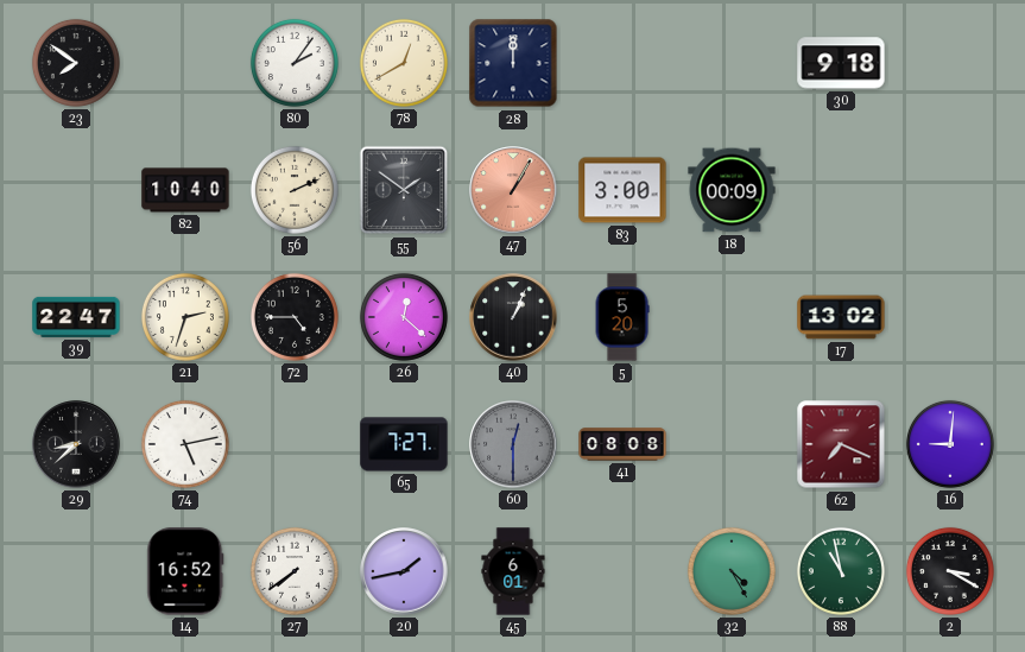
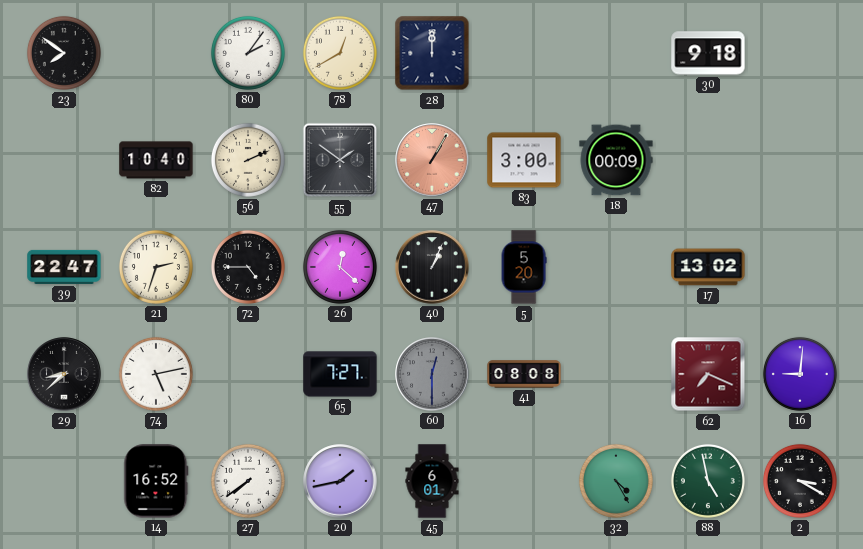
88: 10:58 -> 4:58 (708, 481)
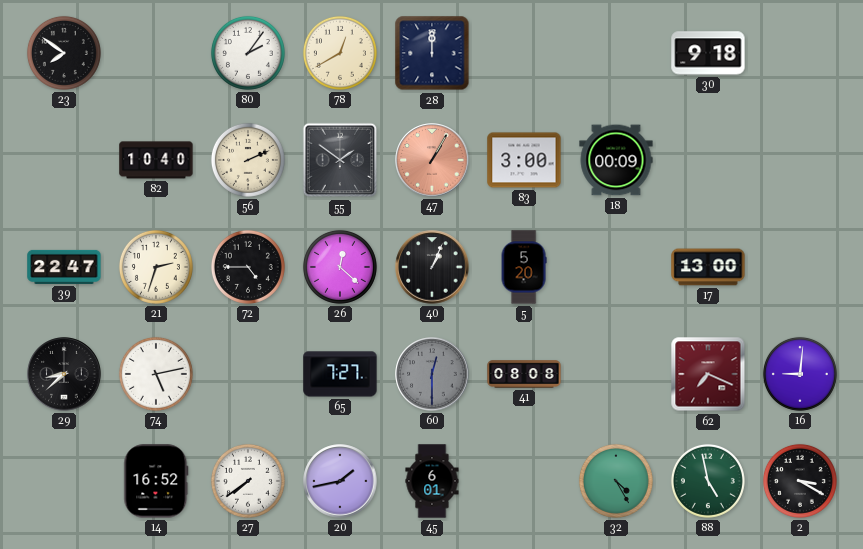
17: 13:02 -> 13:00 (708, 267)
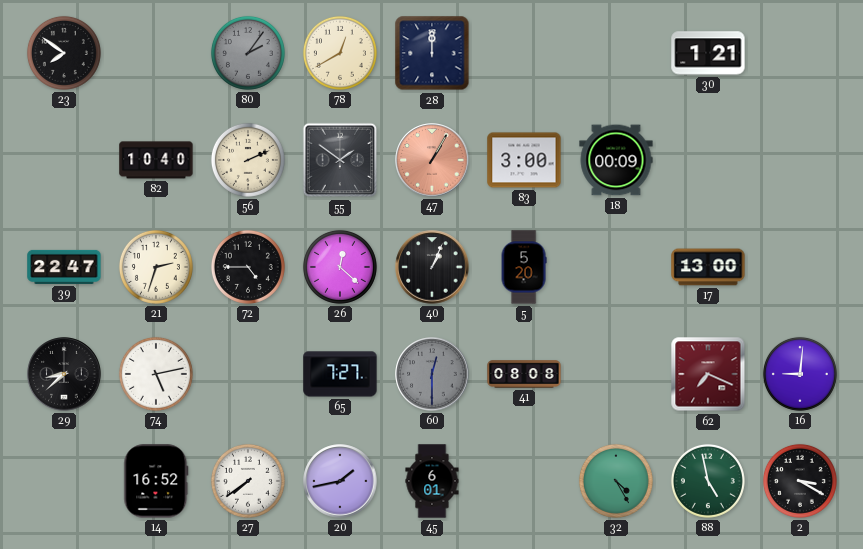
80 dial: white -> grey (248, 53)
30: 9:18 -> 1:21 (708, 53)
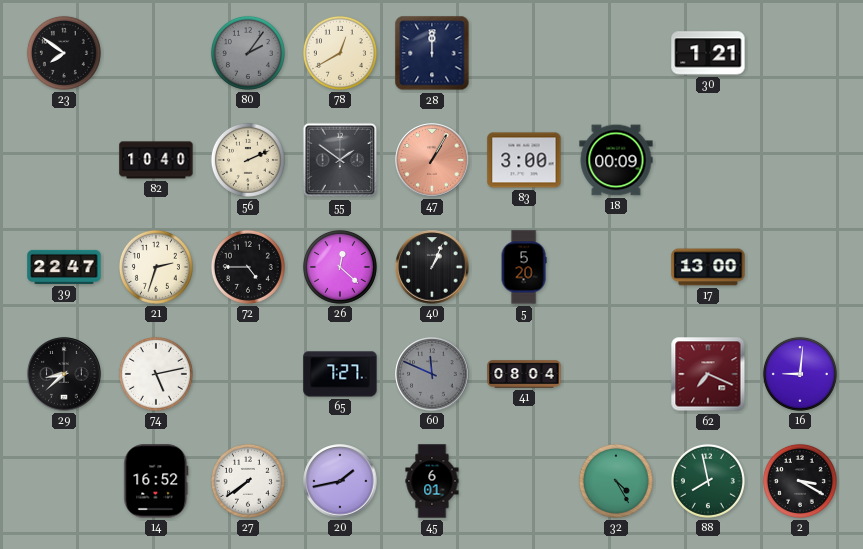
60: 12:30 -> 11:49 (432, 374)
41: 08:08 -> 08:04 (524, 374)
88: 4:58 -> 7:58 (708, 481)
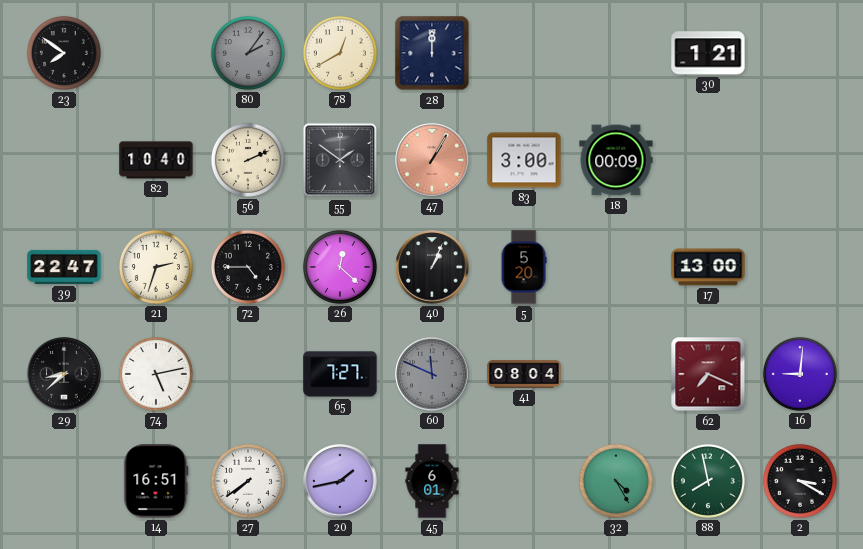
14: 16:52 -> 16:51 (156, 481)
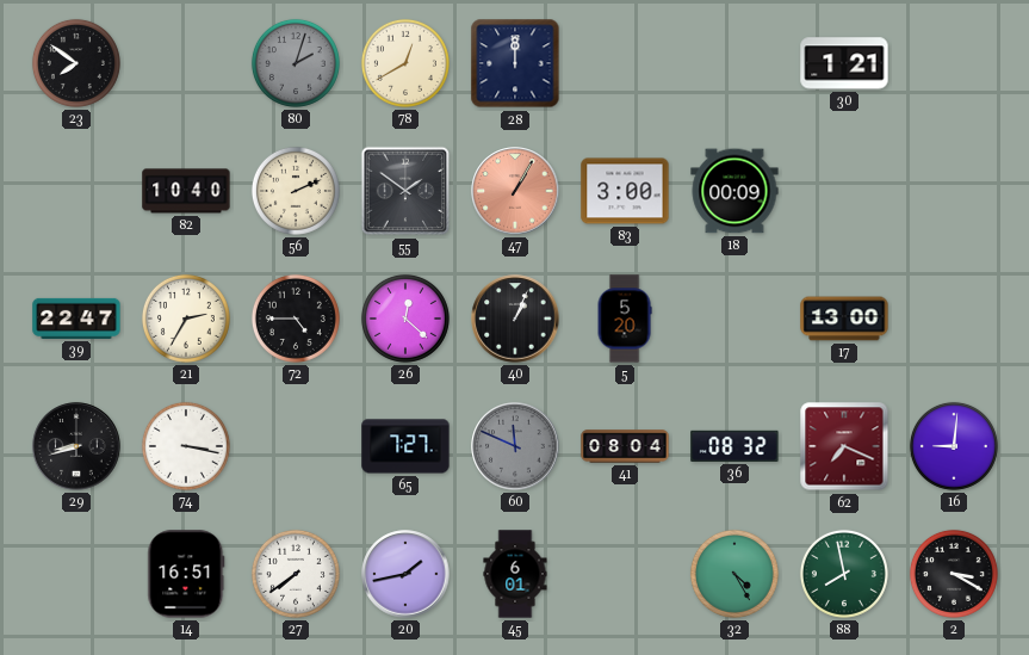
80: 2:06 -> 2:03 (296, 63)
21: 2:33 -> 2:35 (186, 319)
29: 8:38 -> 8:42 (76, 446)
74: 5:13 -> 3:17 (186, 446)
36: none -> 08:32 (734, 446)
